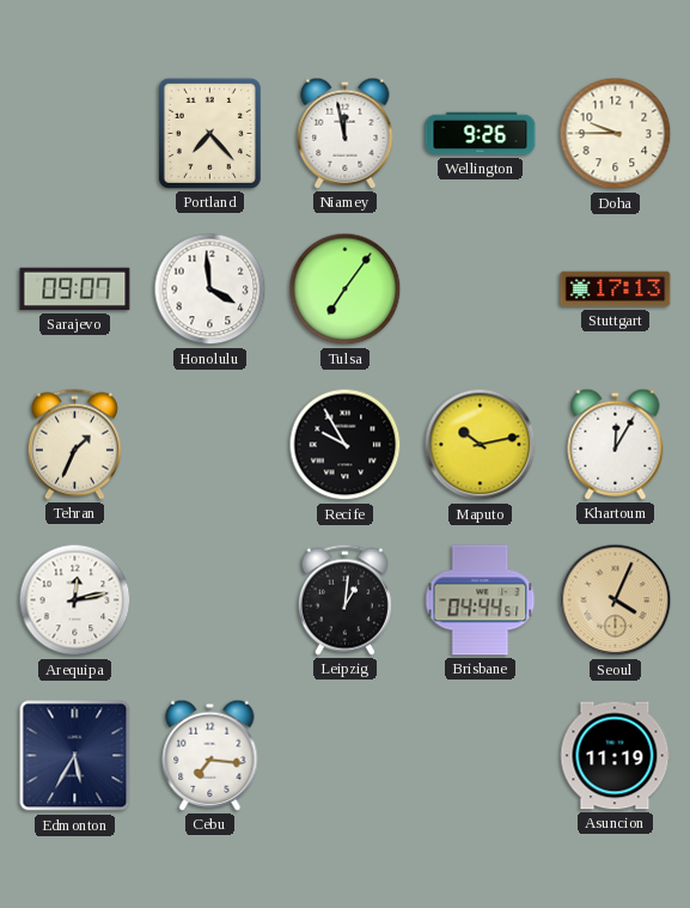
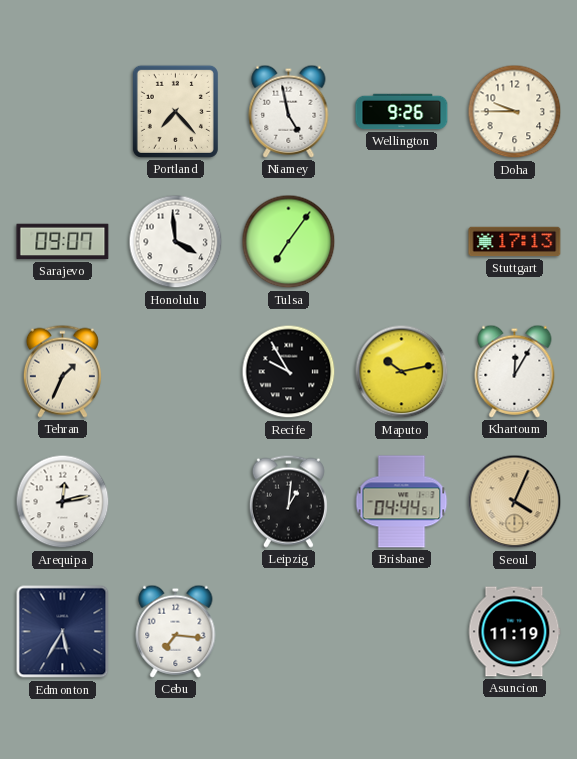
Niamey: 11:58 -> 4:58 (289, 111)
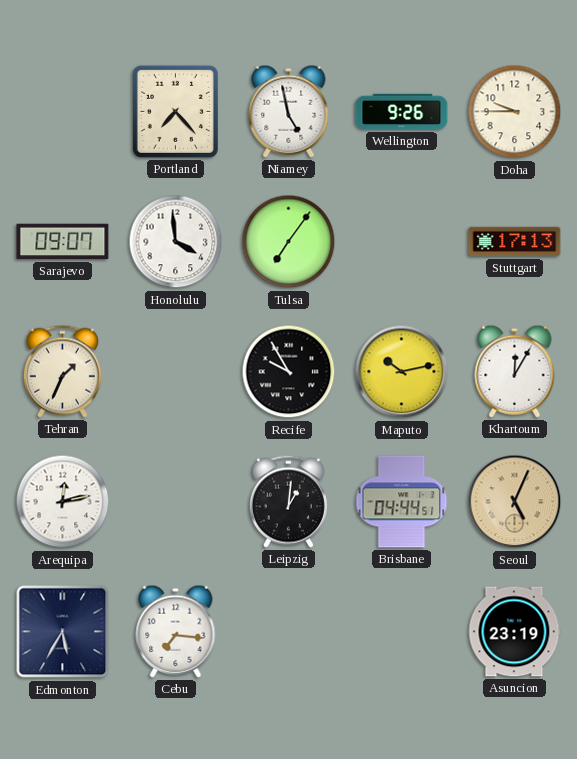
Seoul: 4:04 -> 5:04 (515, 502)
Asuncion: 11:19 -> 23:19 (514, 632)
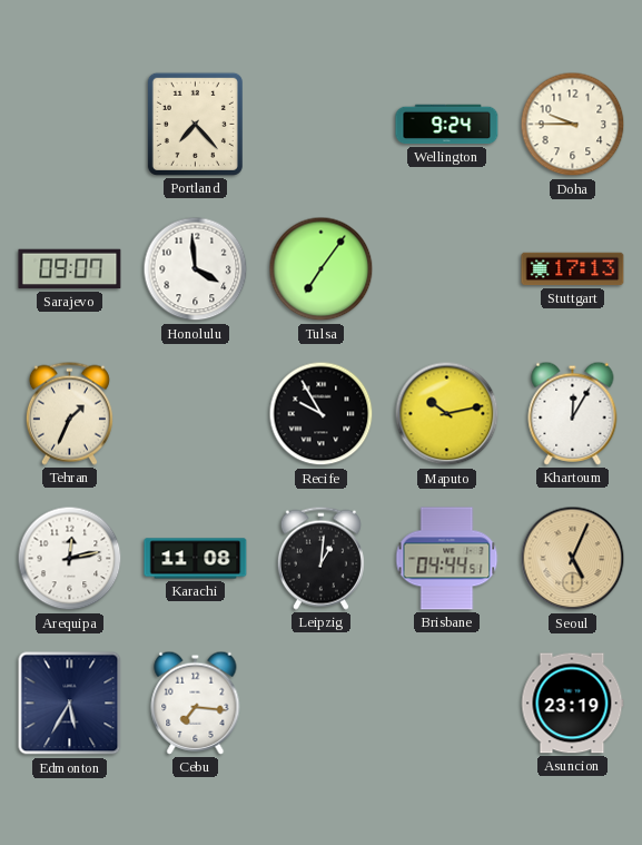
Niamey: 4:58 -> none (289, 111)
Wellington: 9:26 -> 9:24 (447, 125)
Karachi: none -> 11:08 (196, 559)
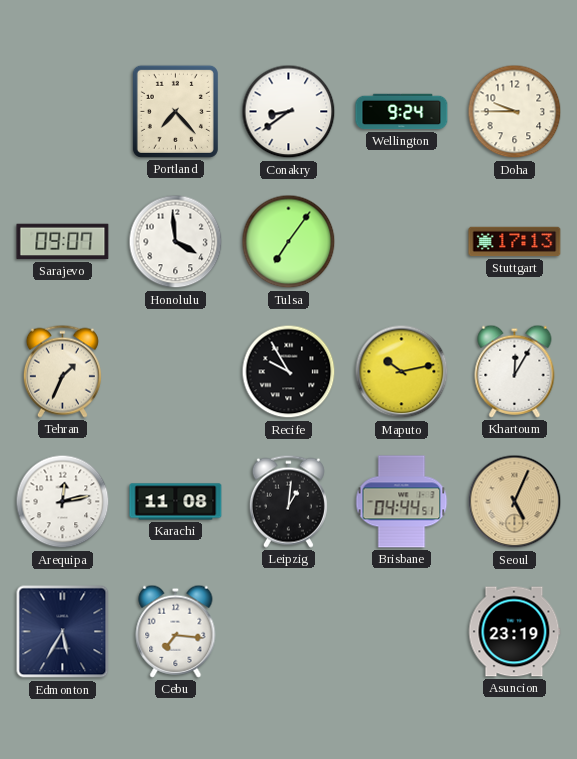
Conakry: none -> 8:39 (289, 112)
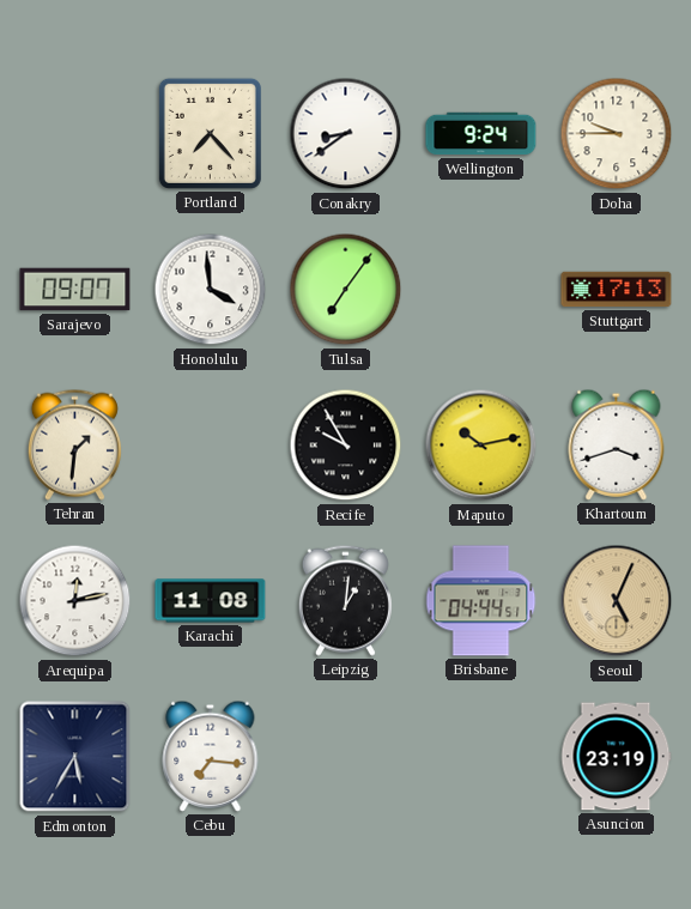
Tehran: 1:34 -> 1:31 (74, 444)
Khartoum: 12:05 -> 3:42 (617, 444)
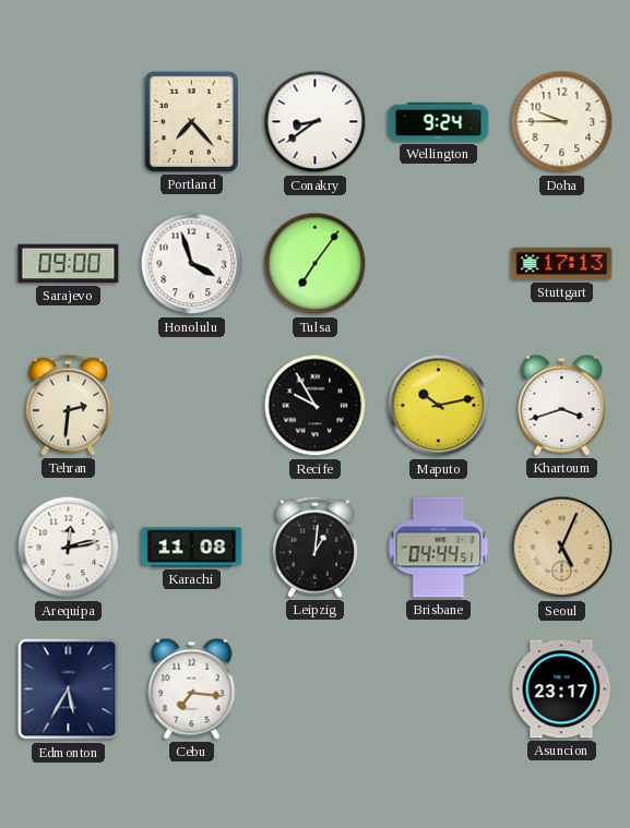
Sarajevo: 09:07 -> 09:00 (69, 264)
Honolulu: 3:59 -> 3:57 (192, 264)
Tehran: 1:31 -> 2:31 (68, 405)
Asuncion: 23:19 -> 23:17 (561, 689)
